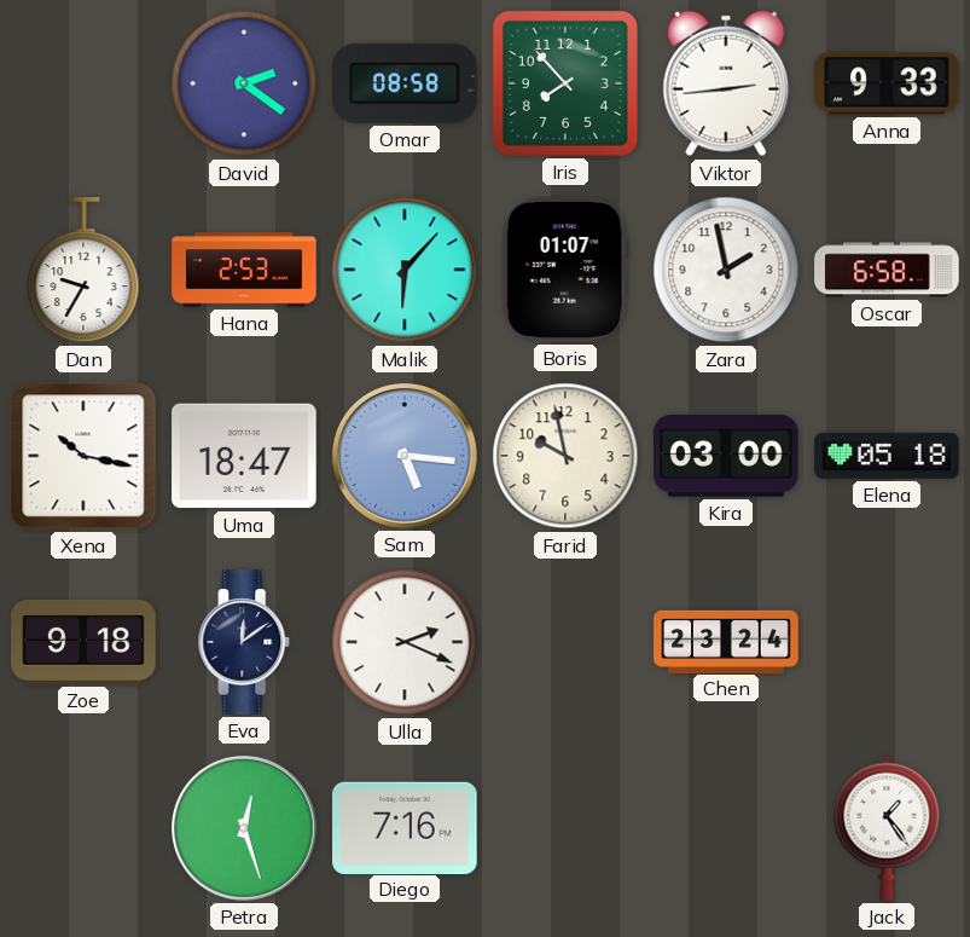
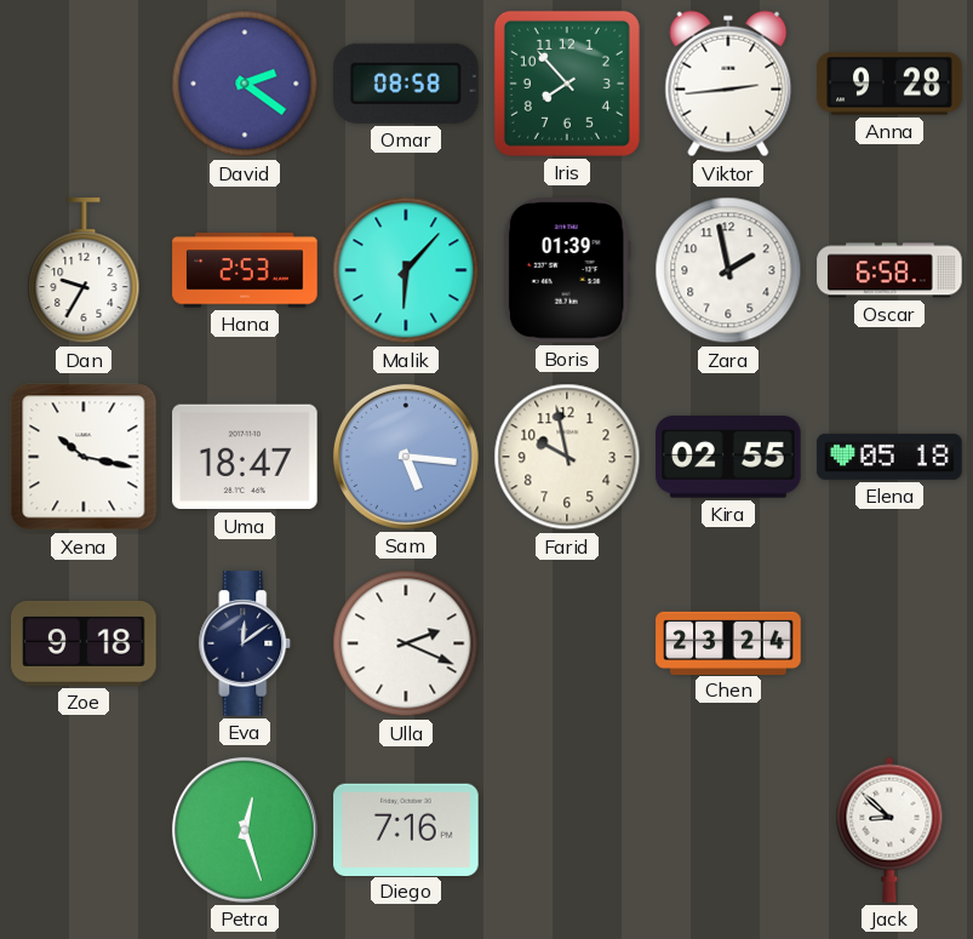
Anna: 9:33 -> 9:28 (889, 84)
Boris: 01:07 -> 01:39 (567, 270)
Kira: 03:00 -> 02:55 (728, 457)
Jack: 1:24 -> 8:52 (889, 830)
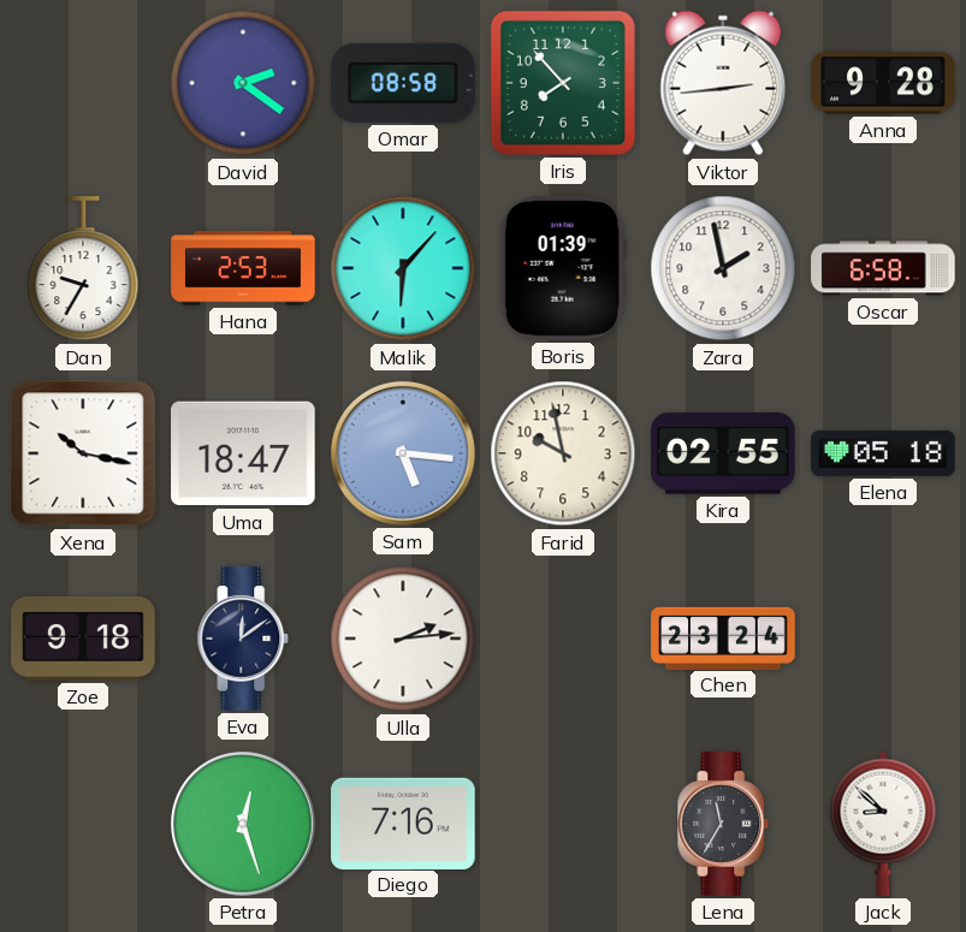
Ulla: 2:19 -> 2:14 (403, 639)
Lena: none -> 11:35 (723, 824)
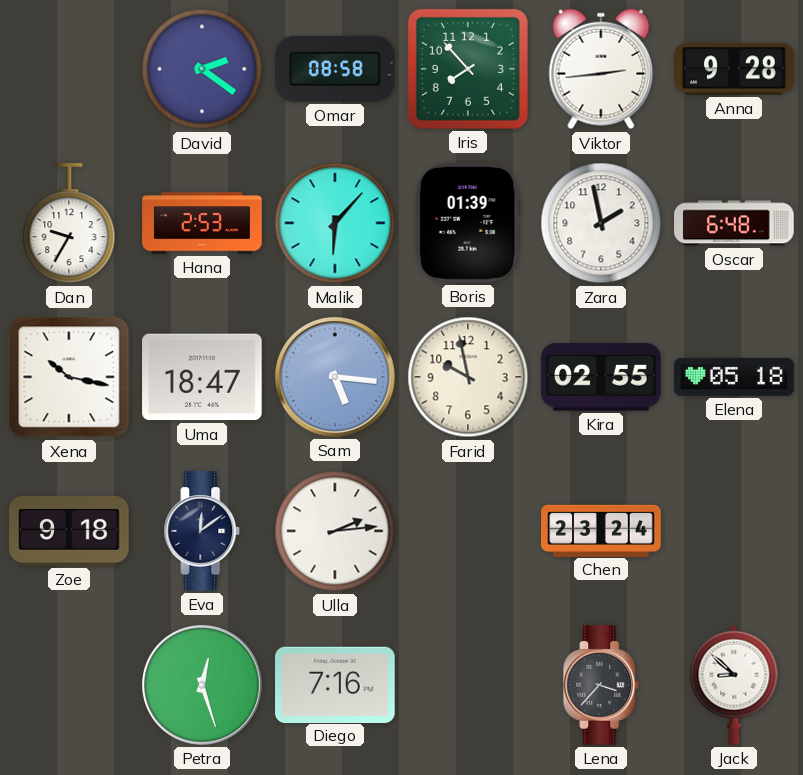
Oscar: 6:58 -> 6:48 (734, 223)
Lena: 11:35 -> 3:37 (601, 685)
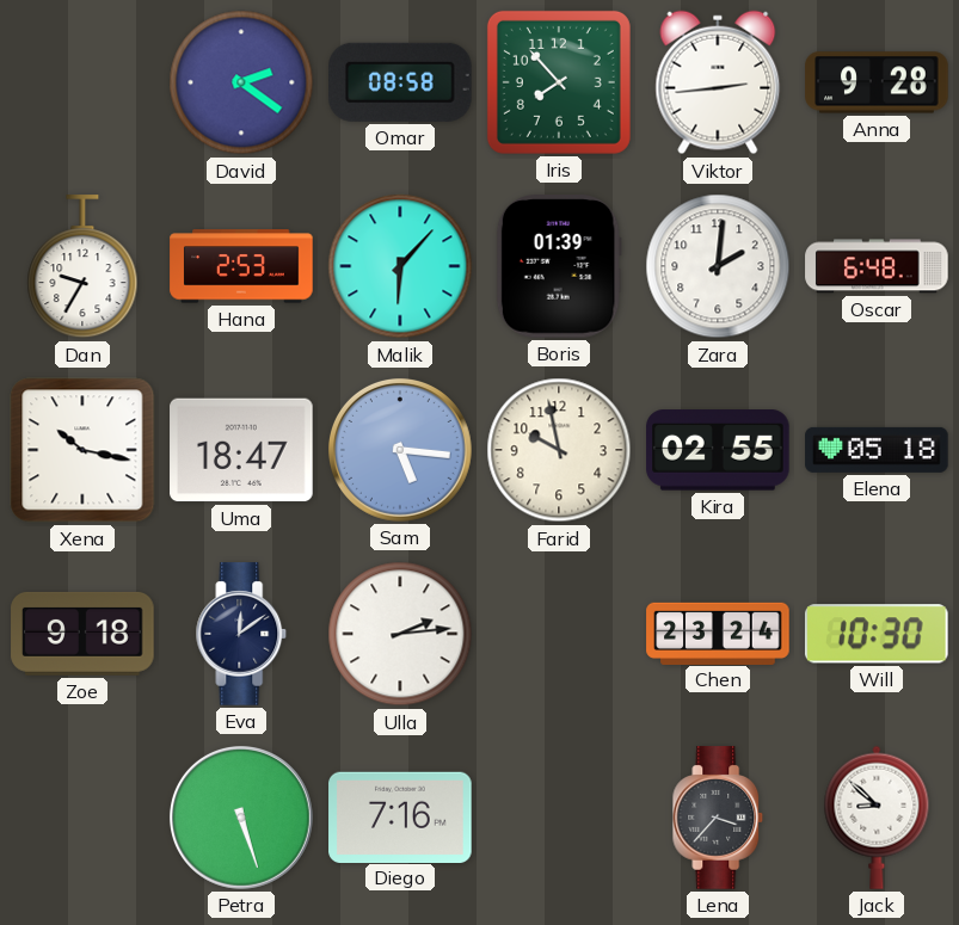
Zara: 1:58 -> 2:01 (718, 266)
Will: none -> 10:30 (877, 634)
Petra: 12:27 -> 5:27 (241, 818)
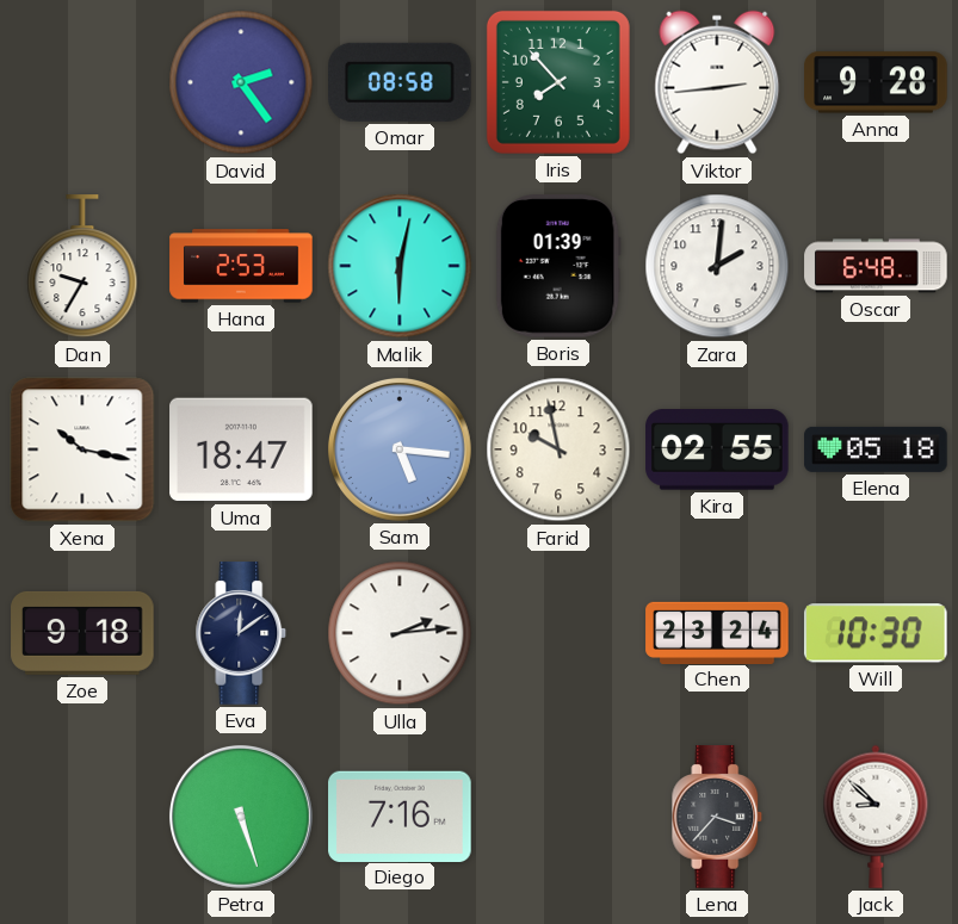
David: 2:21 -> 2:24 (241, 82)
Malik: 6:07 -> 6:02 (400, 266)
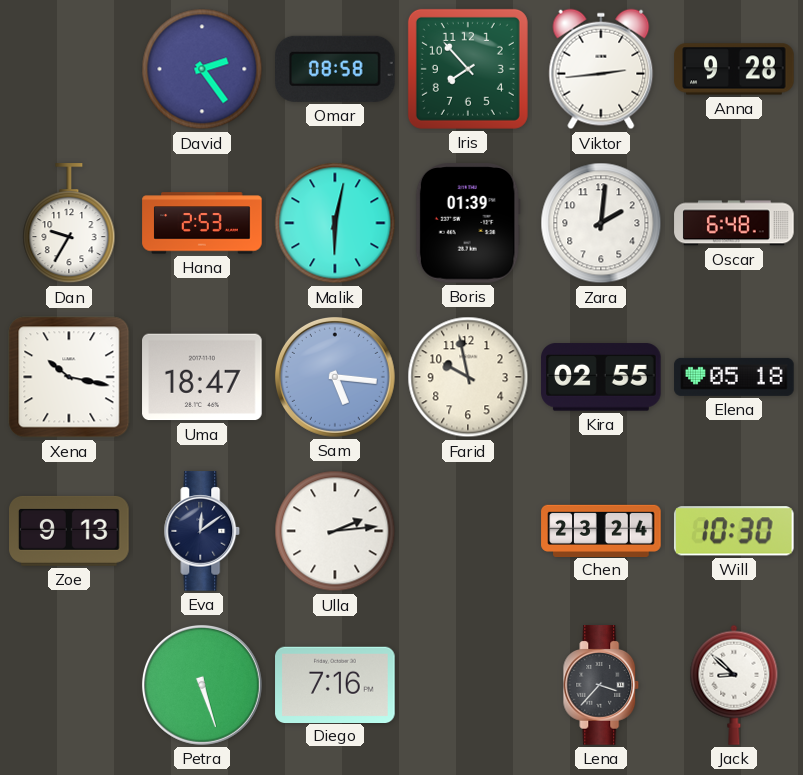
Zoe: 9:18 -> 9:13 (69, 531)
